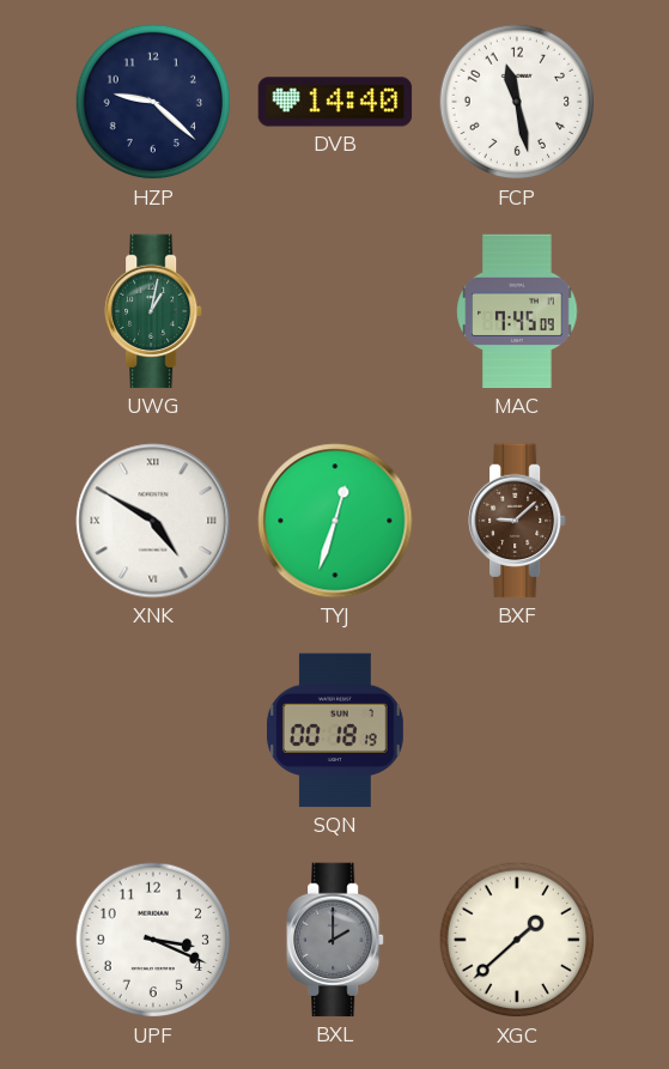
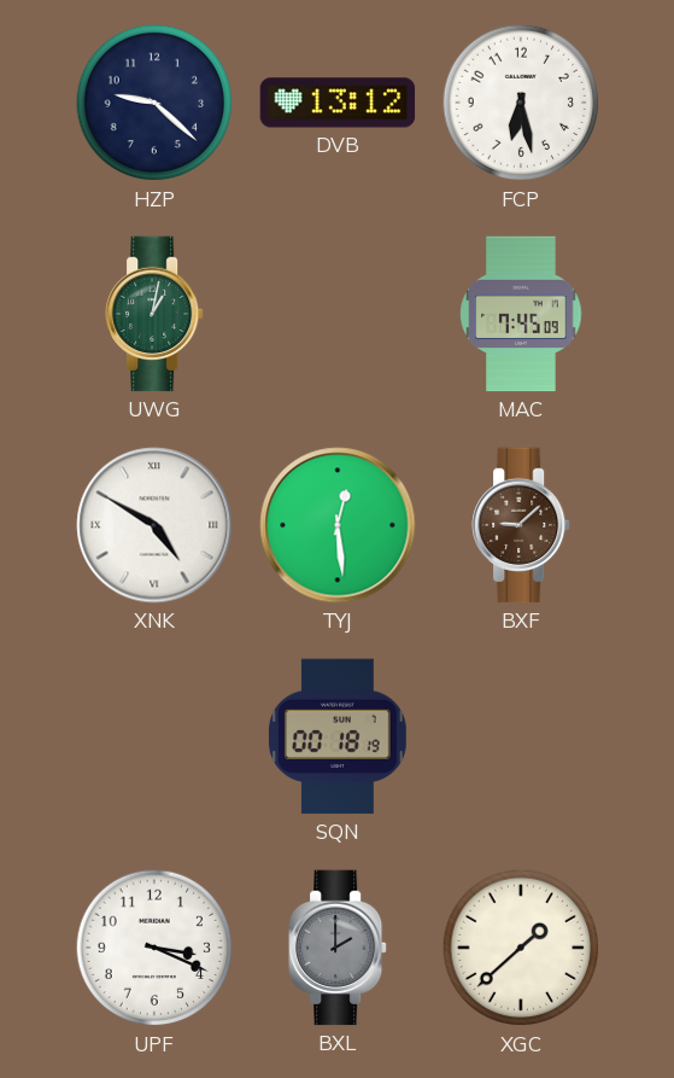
DVB: 14:40 -> 13:12 (338, 103)
FCP: 11:28 -> 6:28 (521, 103)
TYJ: 12:33 -> 12:29 (338, 525)
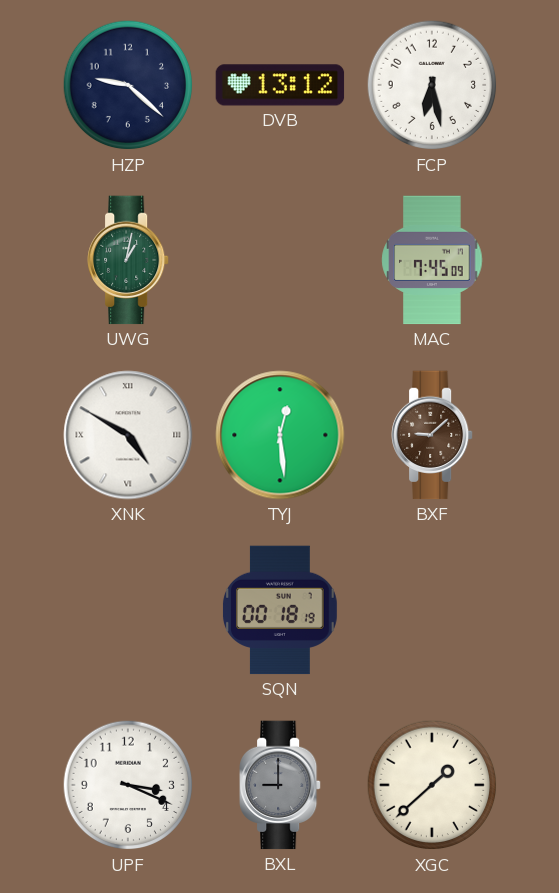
BXL: 2:00 -> 9:00 (281, 785)
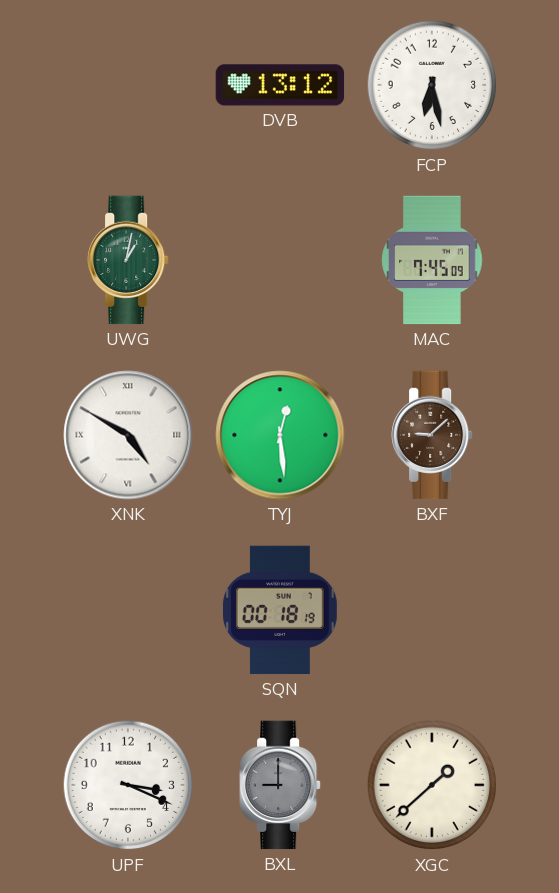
HZP: 9:22 -> none (128, 85)
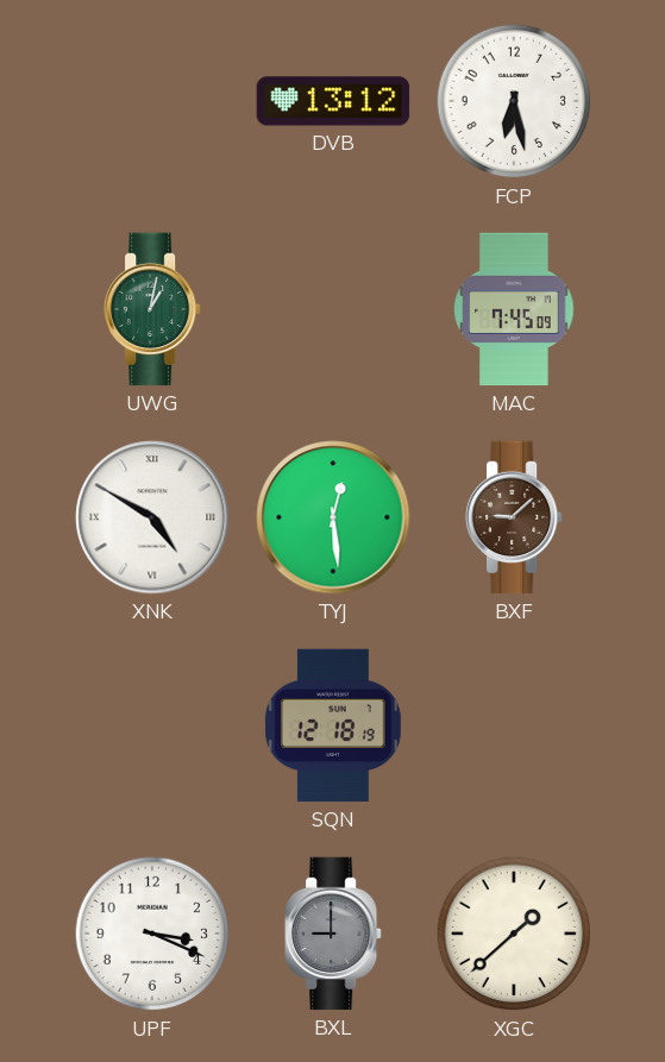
SQN: 00:18 -> 12:18 (333, 725)
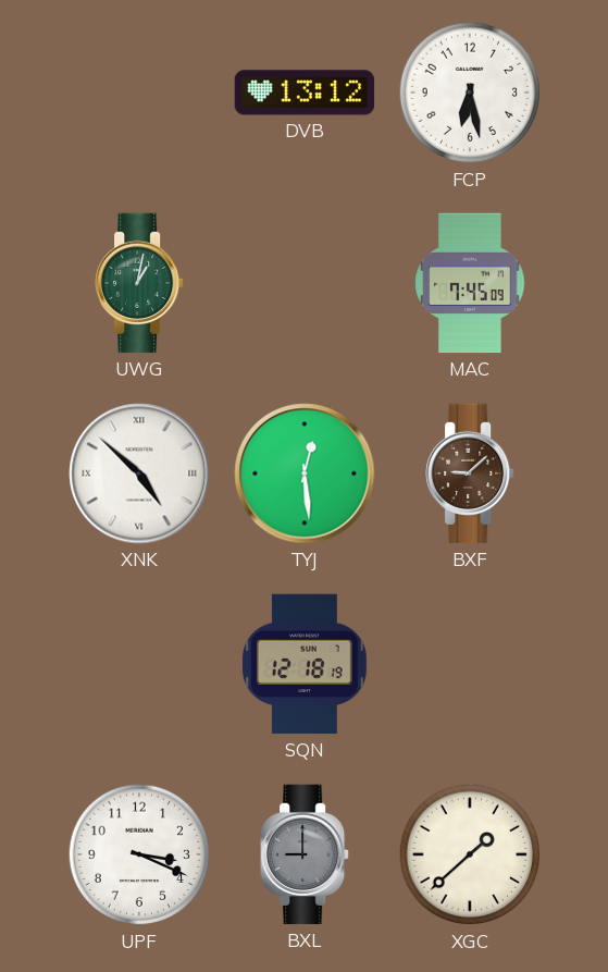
XNK: 4:50 -> 4:52 (139, 473)
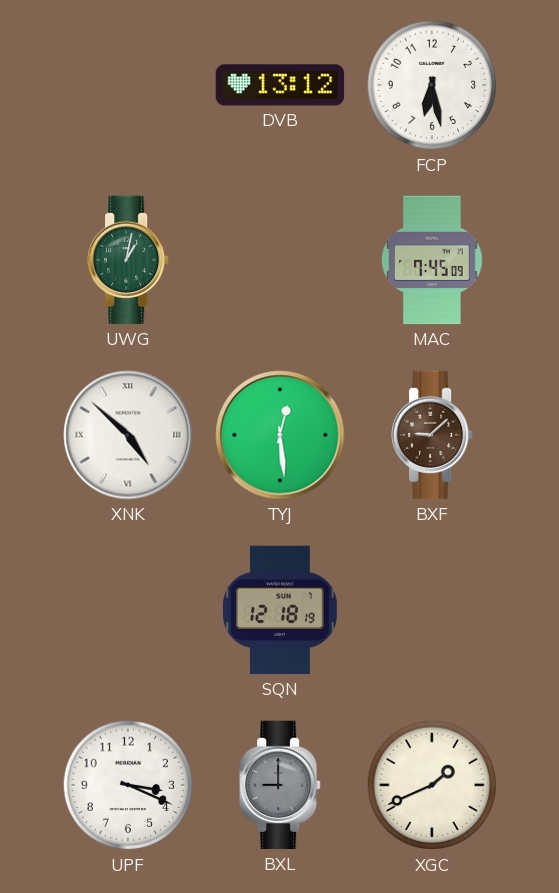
XGC: 1:38 -> 1:41 (432, 785)
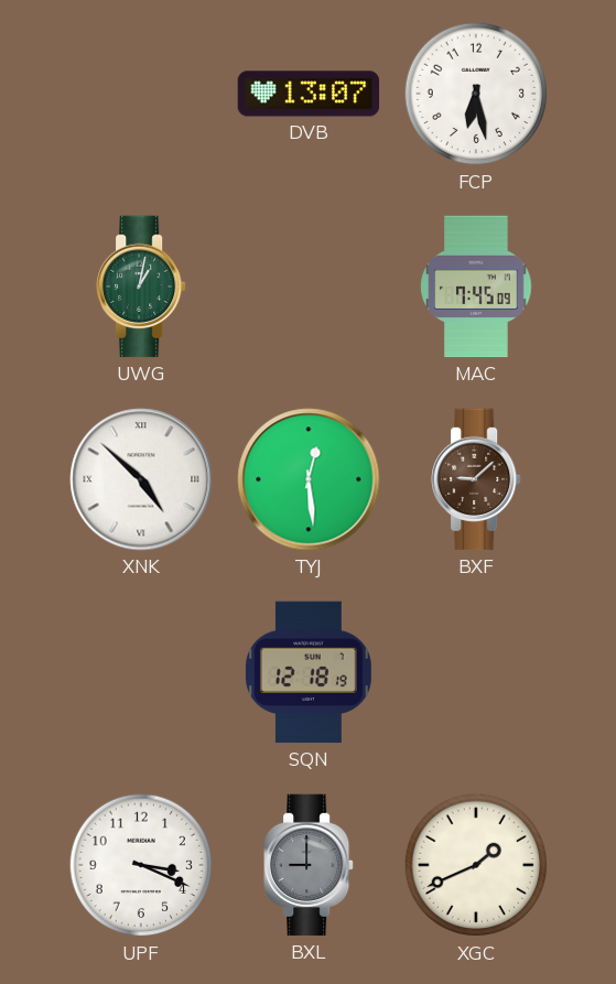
DVB: 13:12 -> 13:07 (309, 94)
